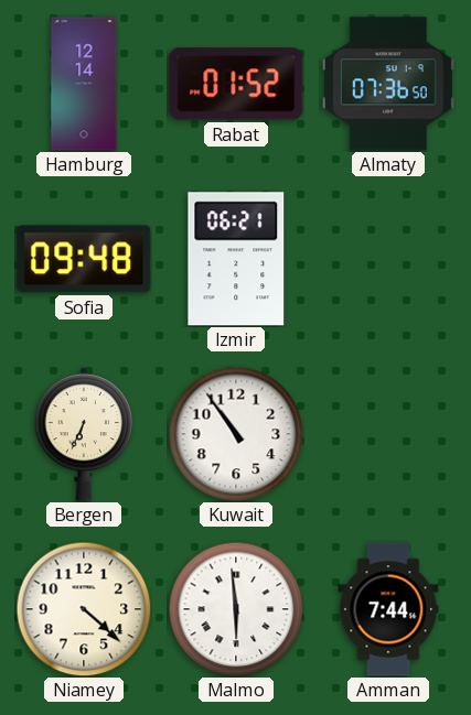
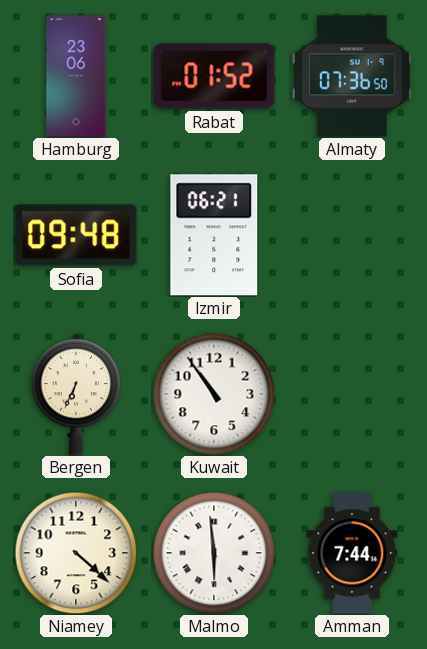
Hamburg: 12:14 -> 23:06 (76, 76)
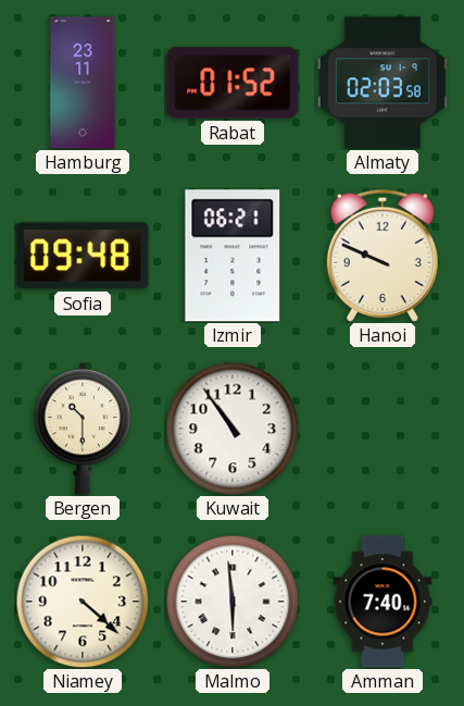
Hamburg: 23:06 -> 23:11 (83, 83)
Almaty: 07:36 -> 02:03 (383, 83)
Hanoi: none -> 9:49 (383, 256)
Bergen: 6:34 -> 10:30 (83, 429)
Amman: 7:44 -> 7:40 (383, 602)
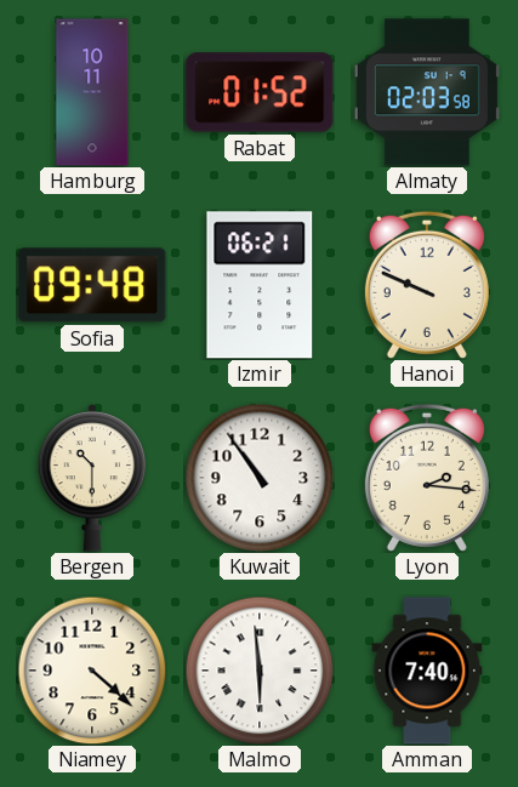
Hamburg: 23:11 -> 10:11 (92, 92)
Lyon: none -> 2:16 (427, 478)
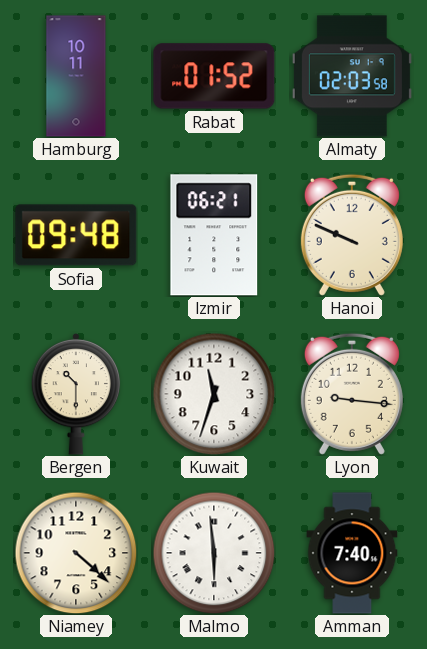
Kuwait: 10:54 -> 11:33 (214, 394)
Lyon: 2:16 -> 9:16 (352, 394)
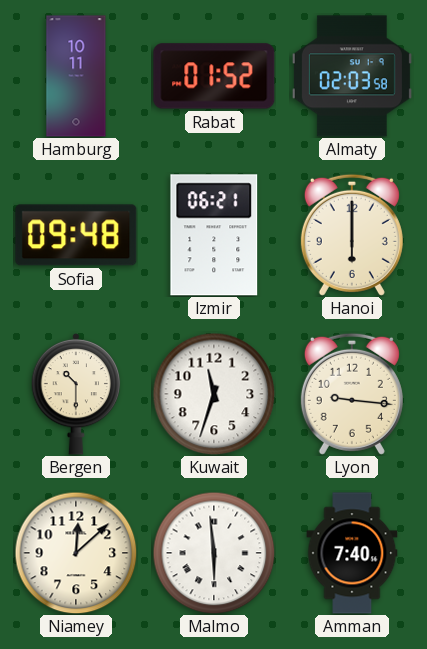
Hanoi: 9:49 -> 6:00 (352, 235)
Niamey: 4:22 -> 12:08 (76, 553)
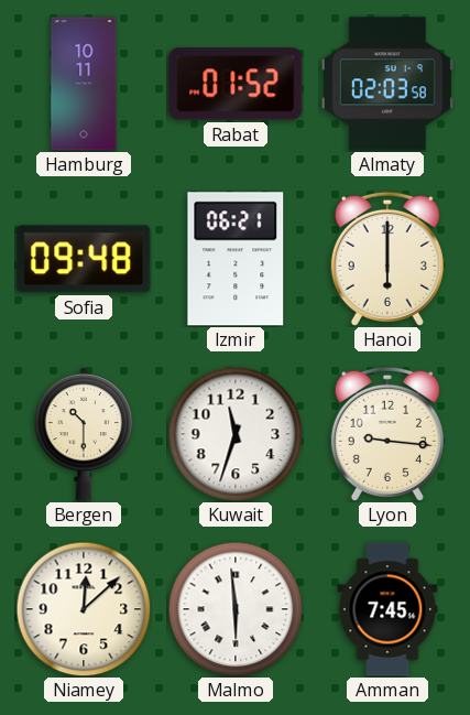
Amman: 7:40 -> 7:45 (387, 609)
